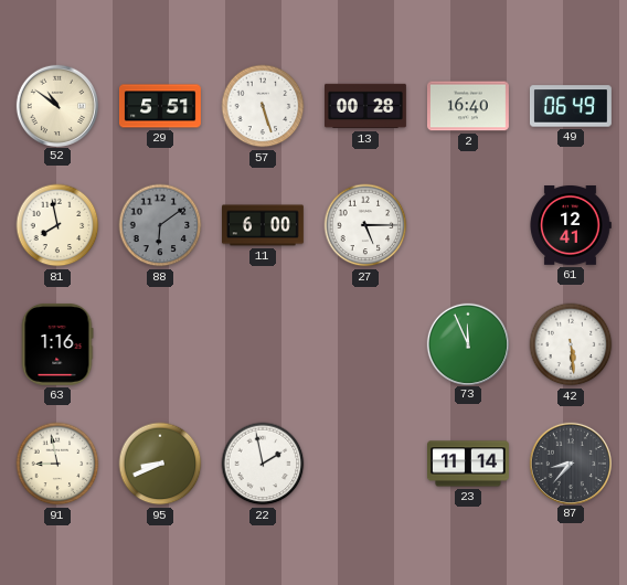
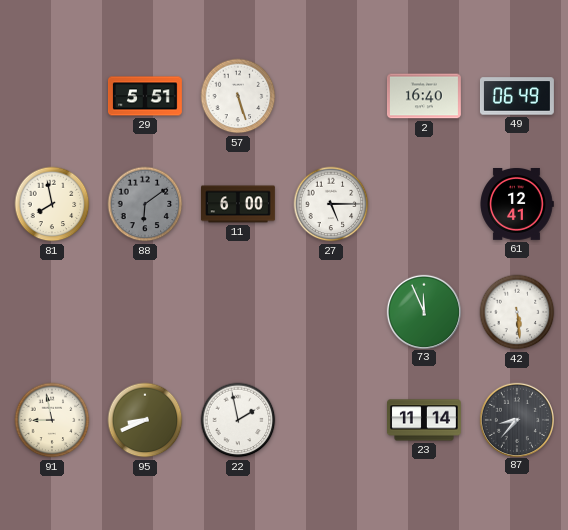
52: 10:51 -> none (56, 105)
13: 00:28 -> none (366, 106)
63: 1:16 -> none (57, 344)
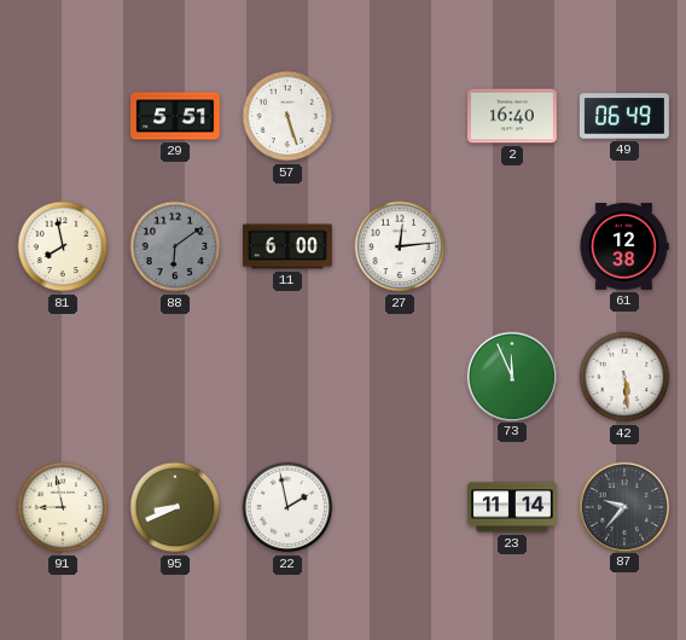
27: 5:15 -> 12:14 (400, 246)
61: 12:41 -> 12:38 (624, 248)
87: 8:37 -> 9:37 (623, 506)
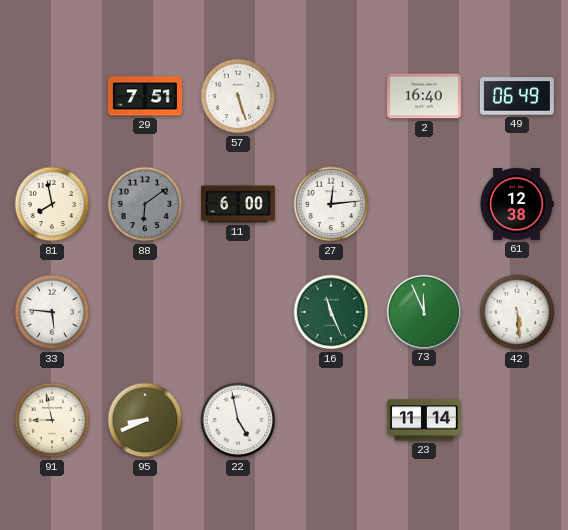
29: 5:51 -> 7:51 (146, 96)
33: none -> 5:46 (52, 312)
16: none -> 11:26 (331, 312)
22: 1:58 -> 4:58 (238, 420)
87: 9:37 -> none (623, 506)
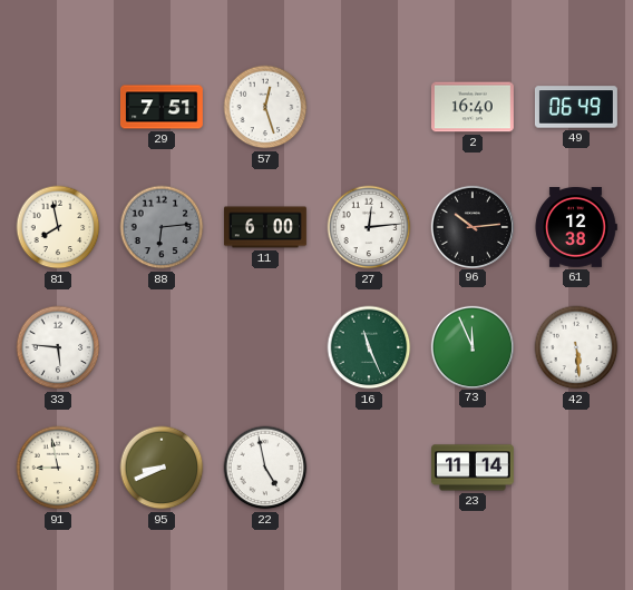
57: 5:27 -> 12:27 (265, 107)
88: 6:09 -> 6:14 (162, 227)
96: none -> 10:14 (471, 226)
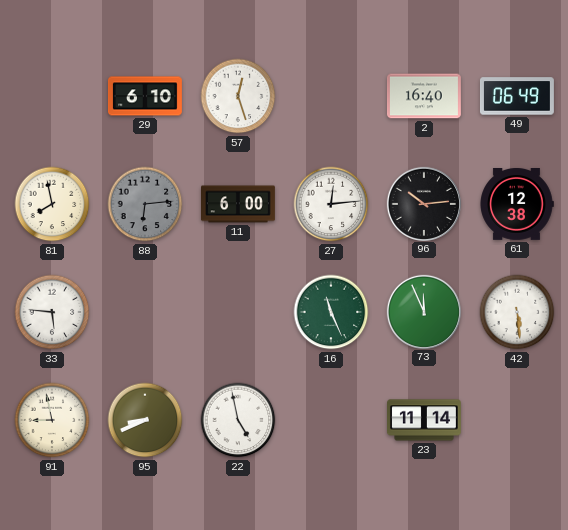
29: 7:51 -> 6:10 (146, 96)
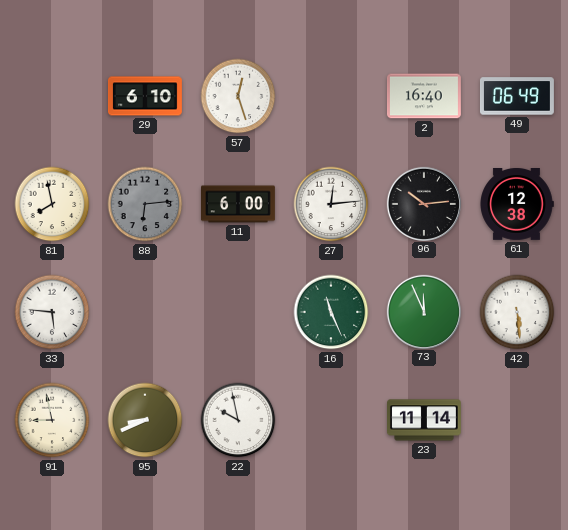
22: 4:58 -> 9:58 (238, 420)
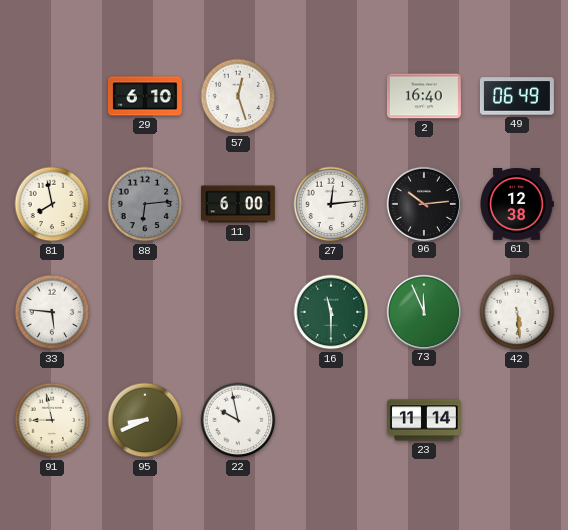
16: 11:26 -> 11:30 (331, 312)
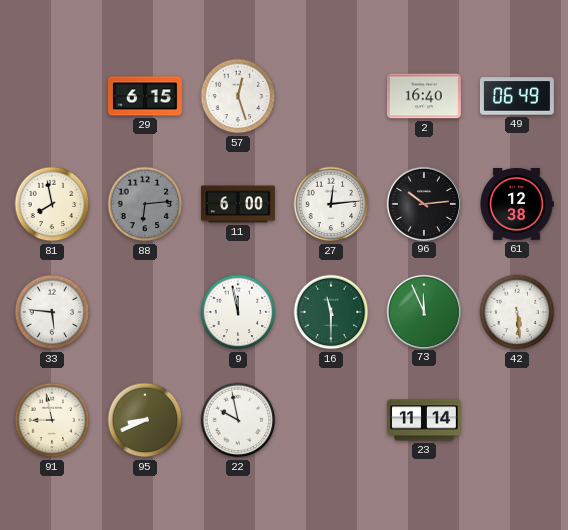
29: 6:10 -> 6:15 (146, 96)
9: none -> 11:58 (238, 312)
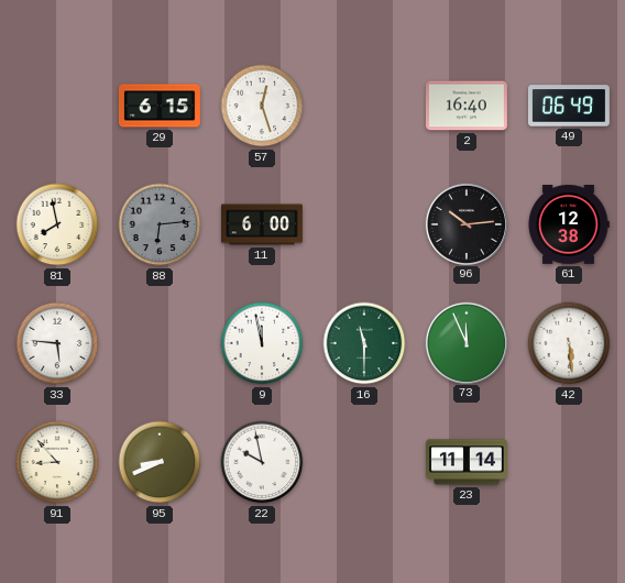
27: 12:14 -> none (331, 204)
91: 8:58 -> 8:53 (57, 462)
